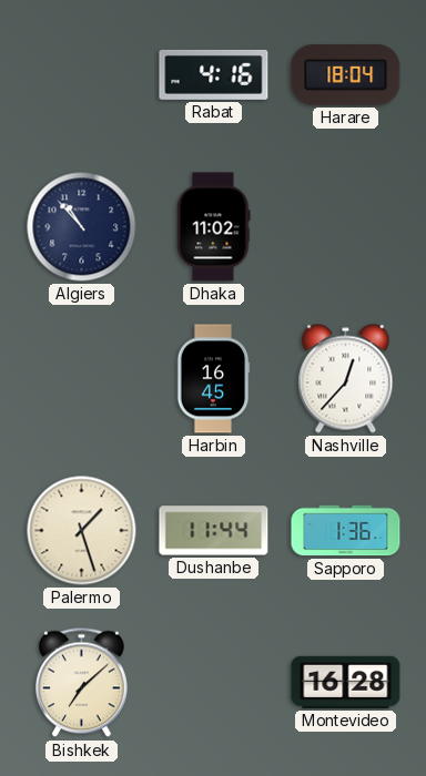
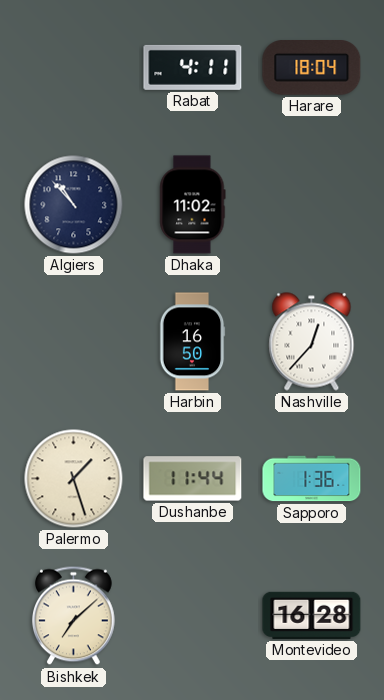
Rabat: 4:16 -> 4:11 (193, 67)
Harbin: 16:45 -> 16:50 (192, 342)
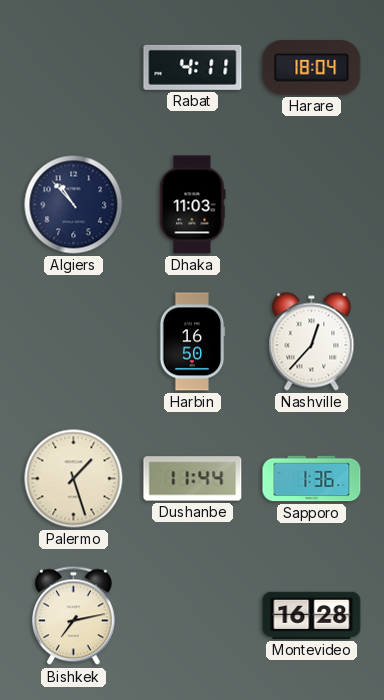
Dhaka: 11:02 -> 11:03 (193, 205)
Bishkek: 7:08 -> 7:13 (73, 616)
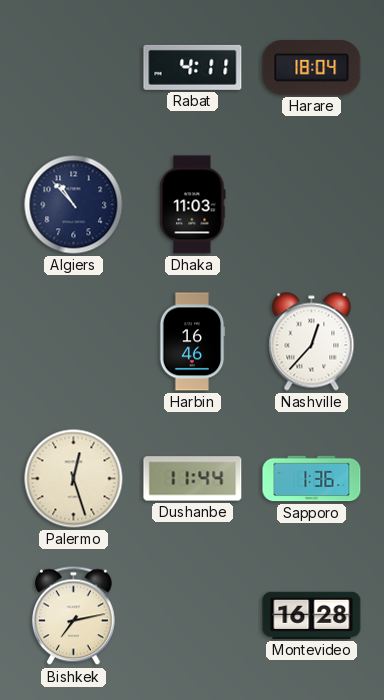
Harbin: 16:50 -> 16:46 (192, 342)
Palermo: 1:27 -> 12:27 (74, 479)
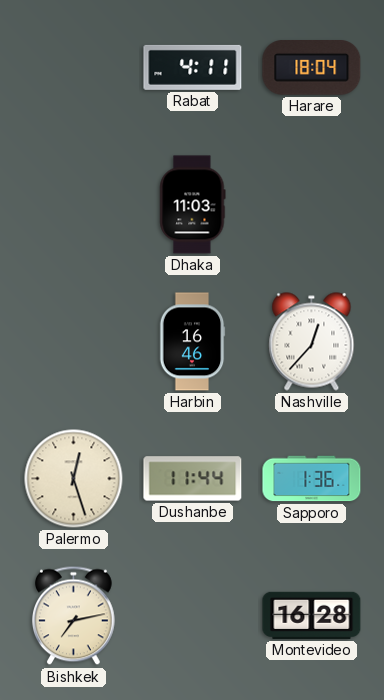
Algiers: 10:53 -> none (74, 205)
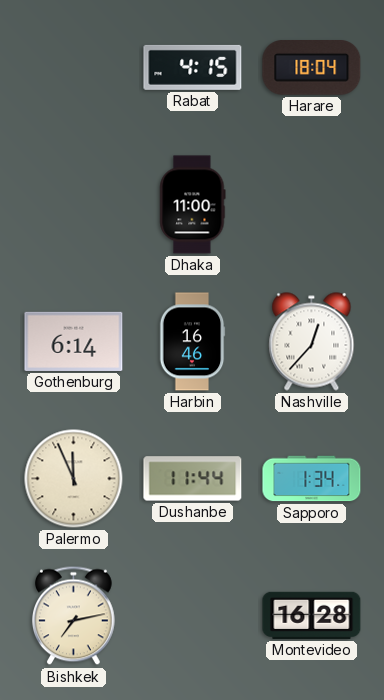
Rabat: 4:11 -> 4:15 (193, 67)
Dhaka: 11:03 -> 11:00 (193, 205)
Gothenburg: none -> 6:14 (74, 341)
Palermo: 12:27 -> 11:56 (74, 479)
Sapporo: 1:36 -> 1:34 (312, 479)
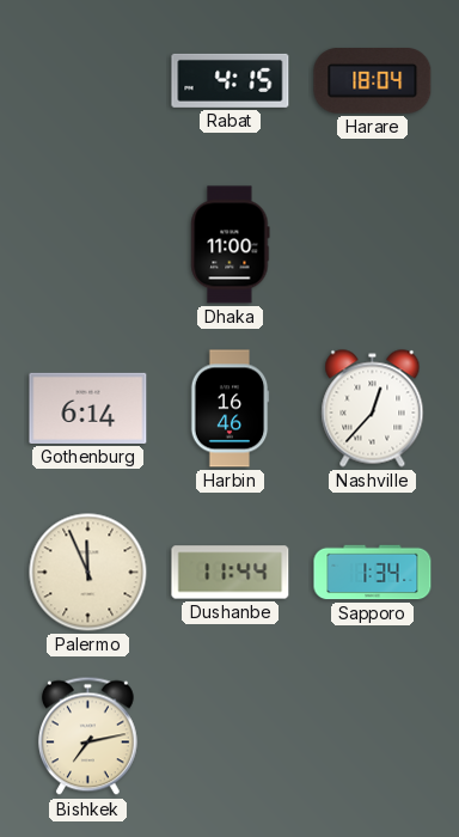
Montevideo: 16:28 -> none (312, 615)
